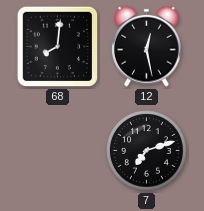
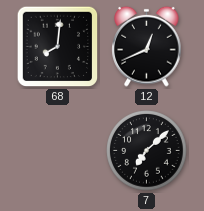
12: 12:28 -> 12:41 (147, 46)
7: 7:12 -> 7:08 (147, 151)
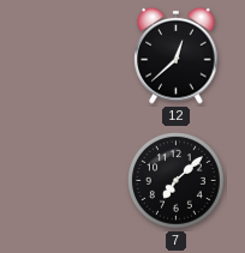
68: 8:01 -> none (58, 47)
12: 12:41 -> 12:38 (177, 55)
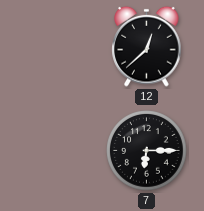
7: 7:08 -> 6:15 (147, 151)
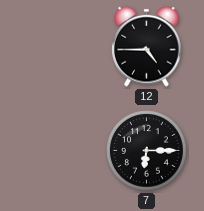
12: 12:38 -> 4:45 (147, 46)
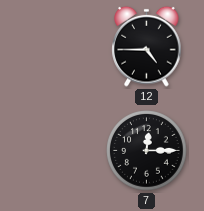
7: 6:15 -> 12:15 (147, 151)
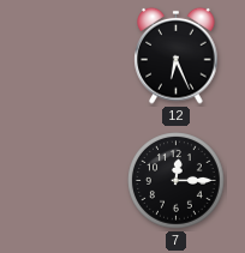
12: 4:45 -> 6:26 (177, 55)
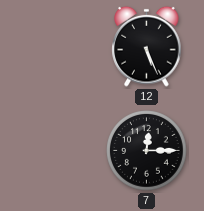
12: 6:26 -> 5:26 (147, 46)
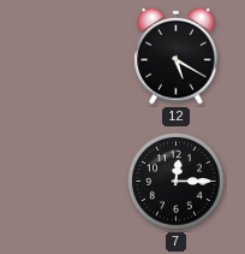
12: 5:26 -> 5:20 (177, 55)
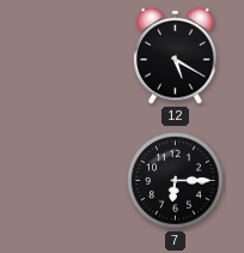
7: 12:15 -> 6:15 (176, 181)
